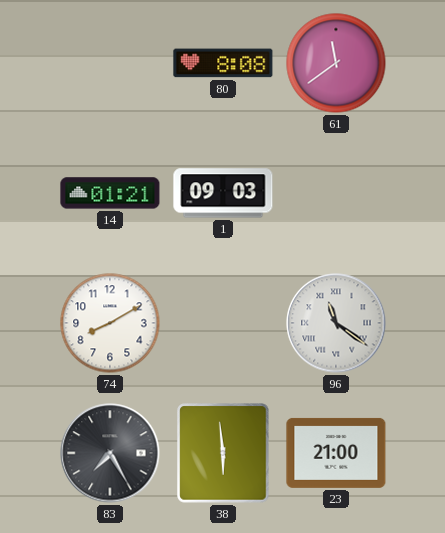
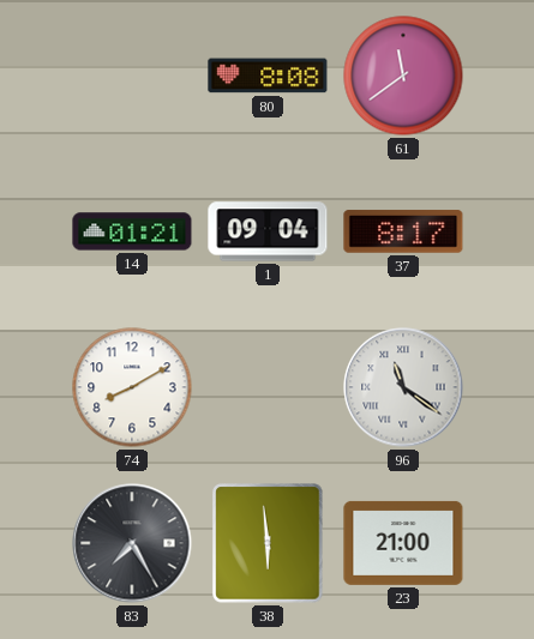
1: 09:03 -> 09:04 (268, 231)
37: none -> 8:17 (403, 231)
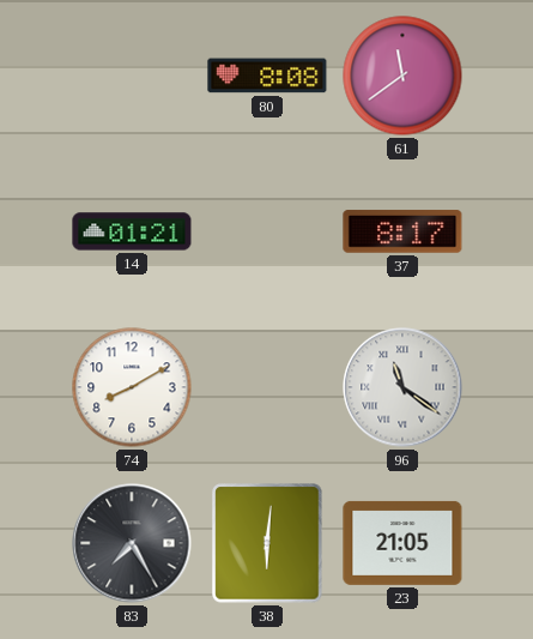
1: 09:04 -> none (268, 231)
38: 5:59 -> 6:01 (267, 543)
23: 21:00 -> 21:05 (402, 543)
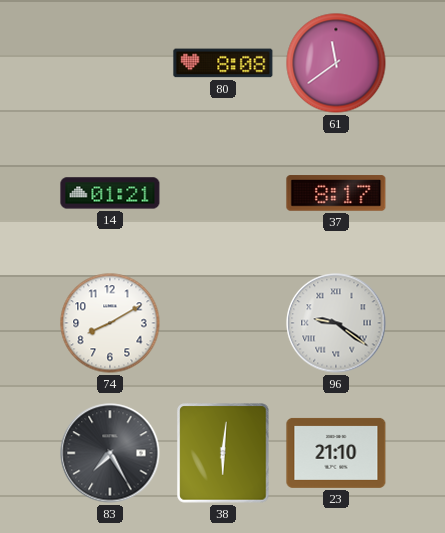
96: 11:21 -> 9:21 (336, 323)
23: 21:05 -> 21:10 (336, 453)
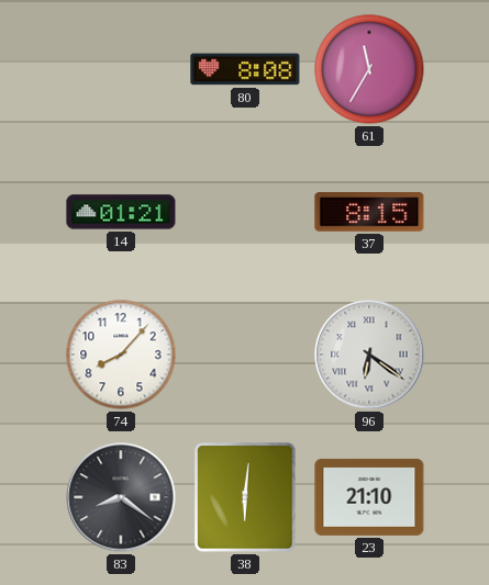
61: 11:39 -> 11:35 (369, 69)
37: 8:17 -> 8:15 (369, 212)
74: 8:10 -> 8:07 (121, 355)
96: 9:21 -> 6:21 (369, 355)
83: 7:25 -> 8:21 (121, 497)
